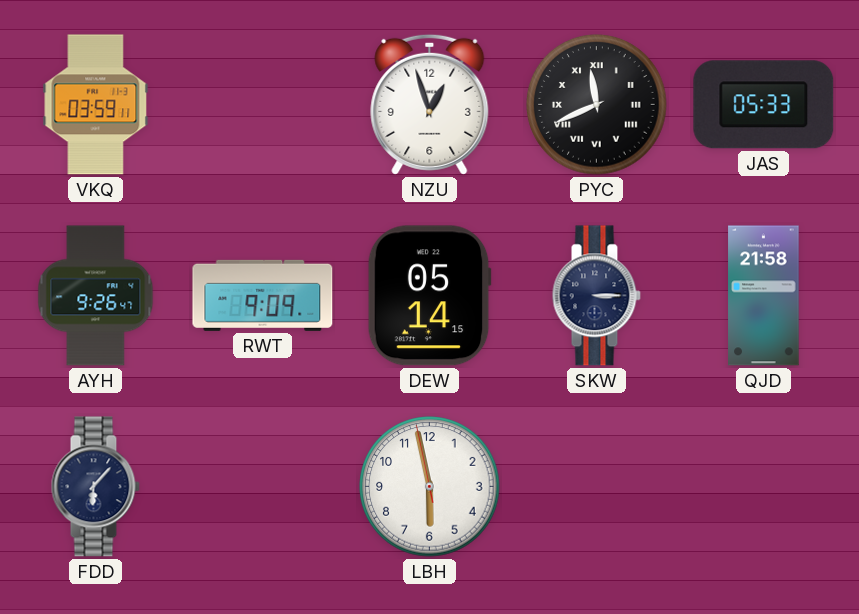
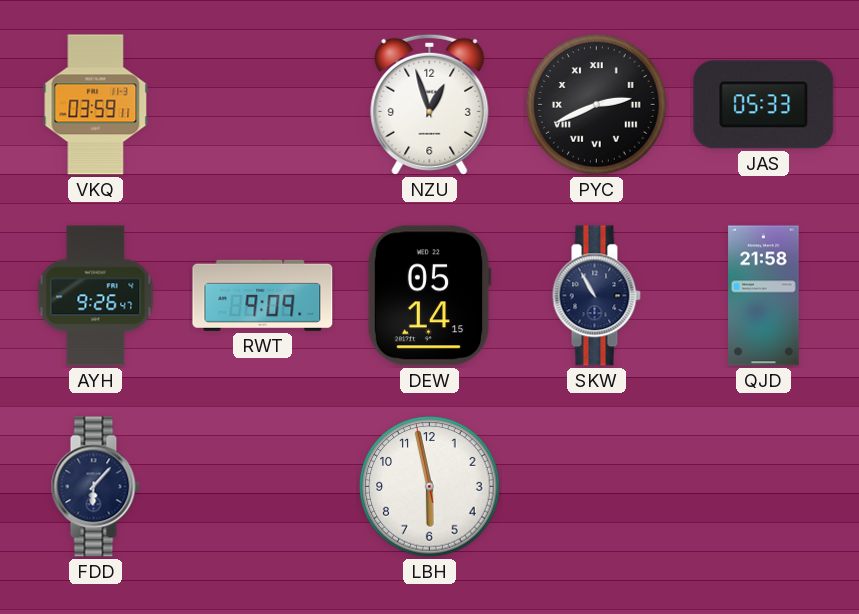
PYC: 11:41 -> 2:41 (597, 105)
SKW: 3:15 -> 10:55 (596, 296)
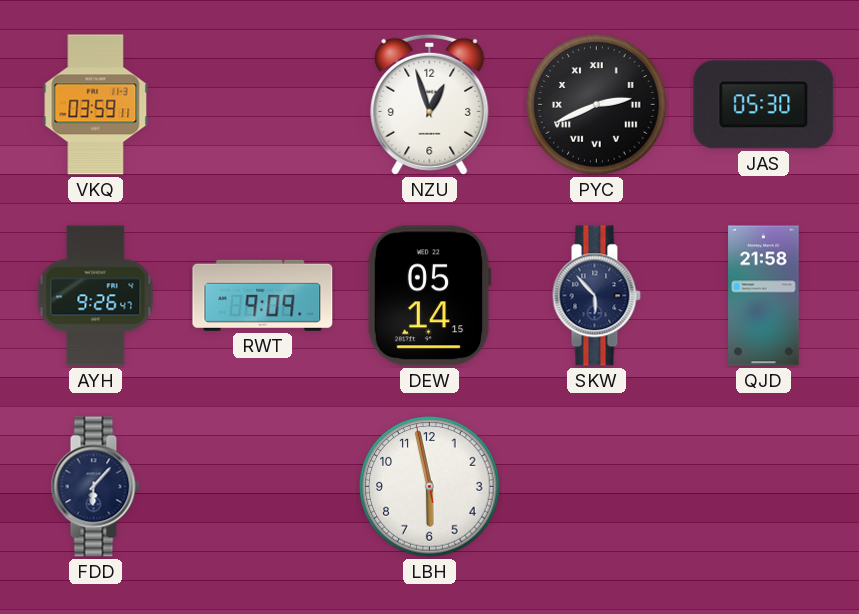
JAS: 05:33 -> 05:30 (764, 105)
SKW: 10:55 -> 5:53 (596, 296)
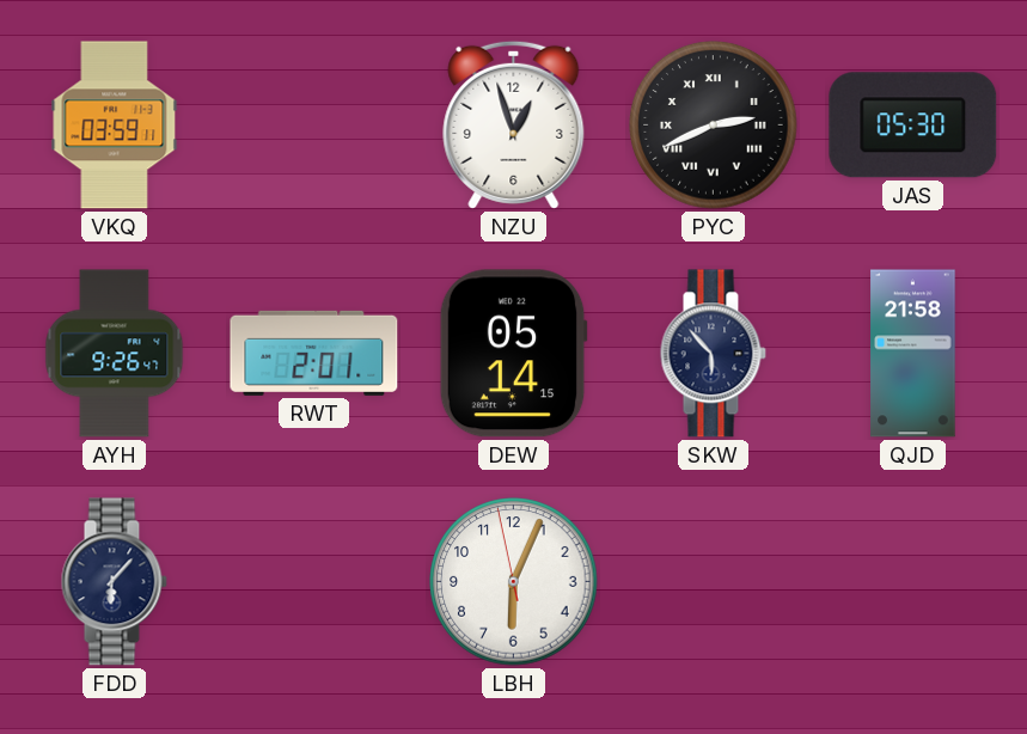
RWT: 9:09 -> 2:01 (314, 353)
LBH: 5:57 -> 6:03 (514, 582)
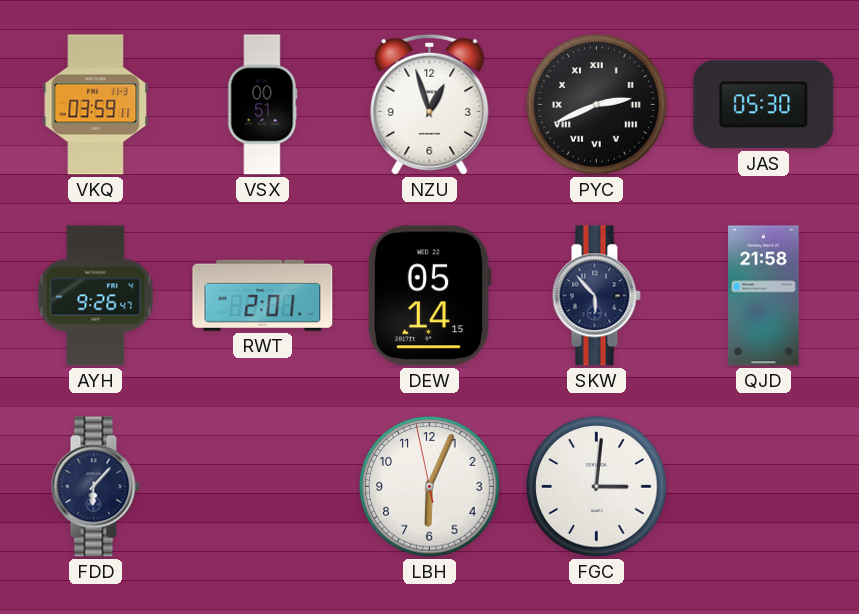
VSX: none -> 00:51 (263, 105)
FGC: none -> 3:01 (597, 487)
